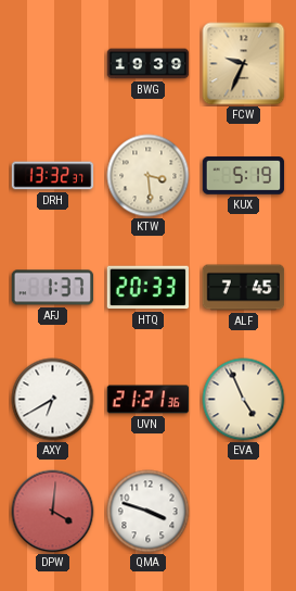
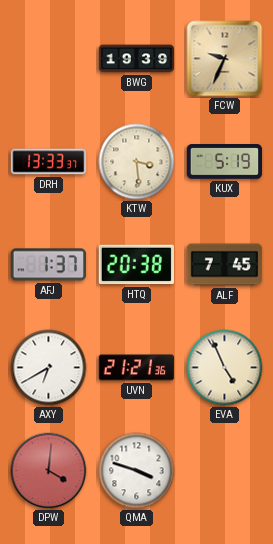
DRH: 13:32 -> 13:33 (49, 162)
HTQ: 20:33 -> 20:38 (136, 265)
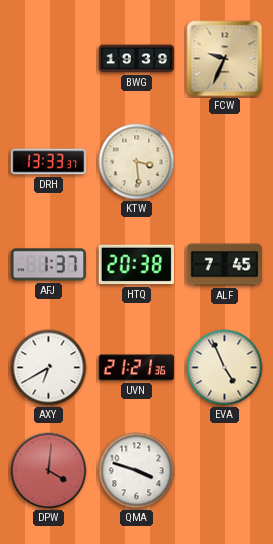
KUX: 5:19 -> none (225, 162)
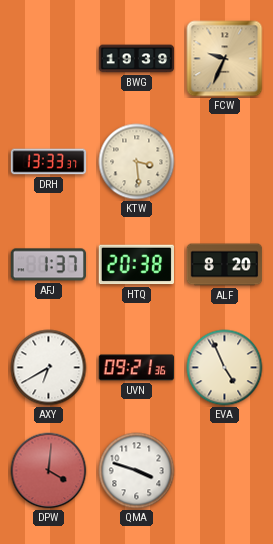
ALF: 7:45 -> 8:20 (225, 265)
UVN: 21:21 -> 09:21 (137, 368)
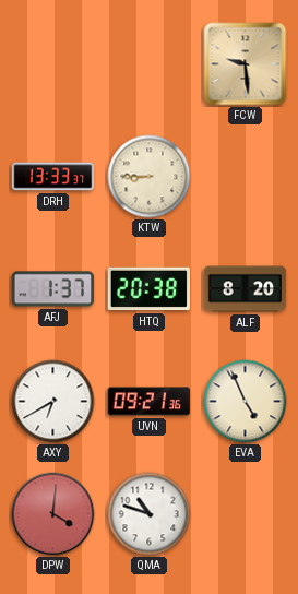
BWG: 19:39 -> none (137, 59)
FCW: 9:34 -> 9:29 (246, 64)
KTW: 3:29 -> 8:45 (150, 177)
QMA: 3:48 -> 10:48 (150, 514)
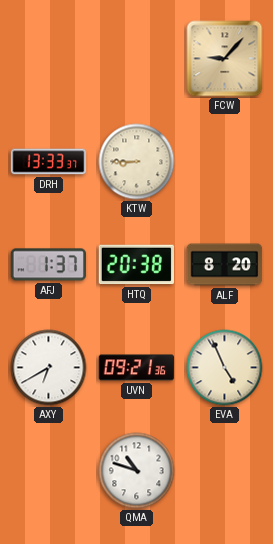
FCW: 9:29 -> 9:07 (225, 59)
DPW: 4:01 -> none (53, 514)
